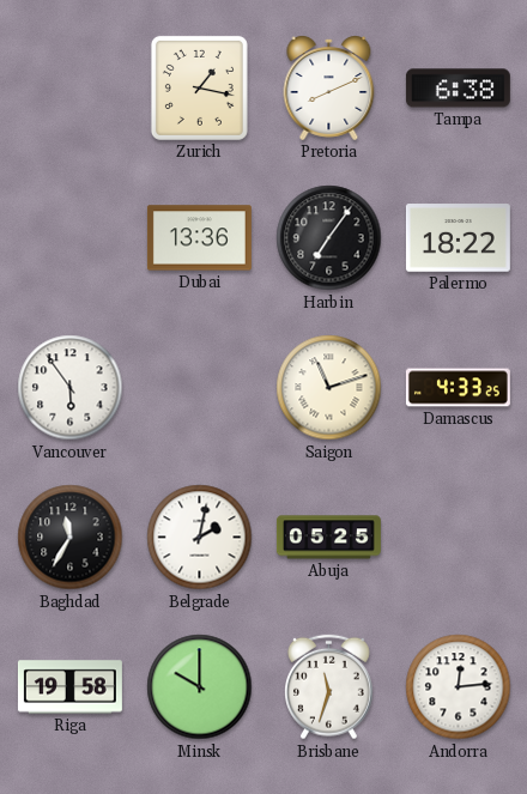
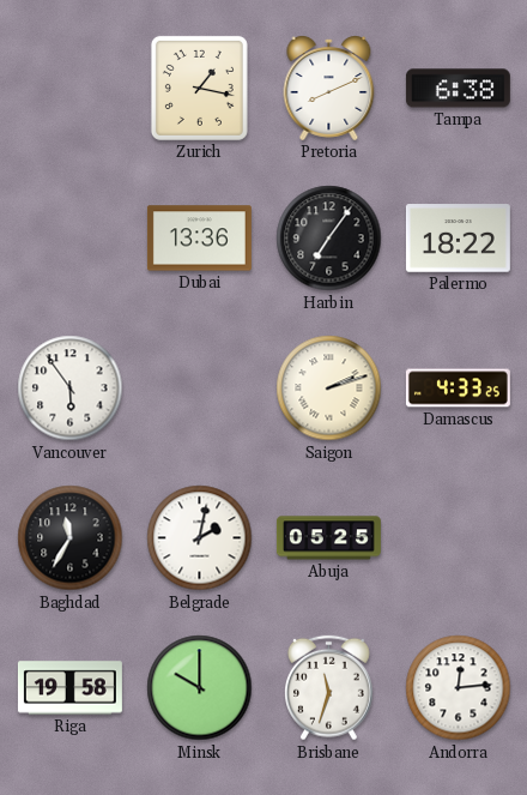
Saigon: 11:12 -> 2:12 (329, 389)
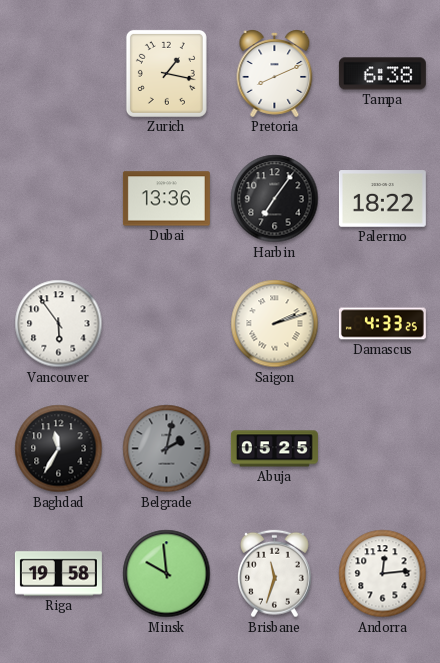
Belgrade dial: white -> grey (167, 449)
Minsk: 10:00 -> 9:59 (167, 574)
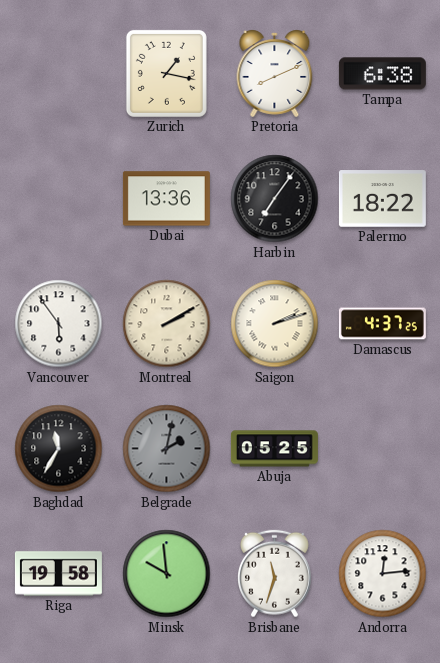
Montreal: none -> 2:10 (167, 324)
Damascus: 4:33 -> 4:37 (382, 324)
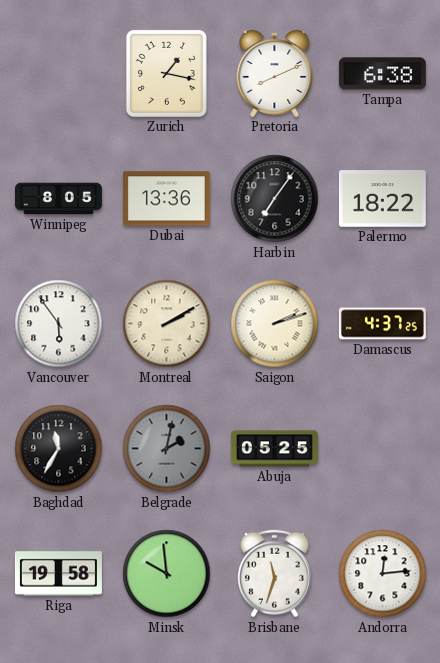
Winnipeg: none -> 8:05 (58, 199)
